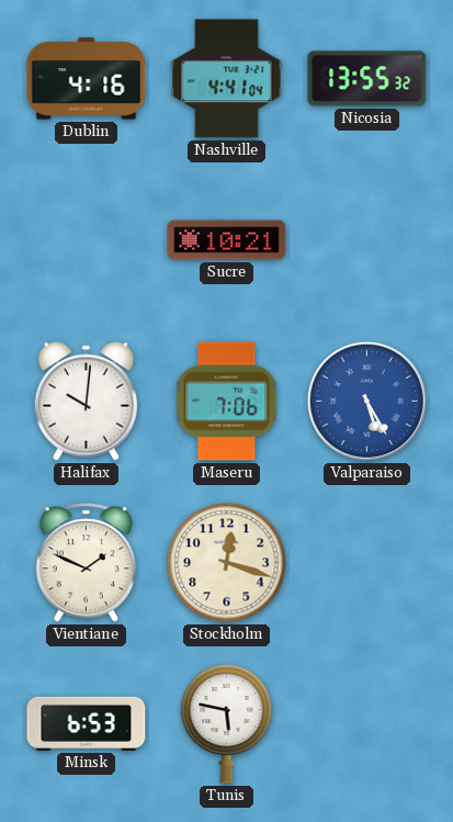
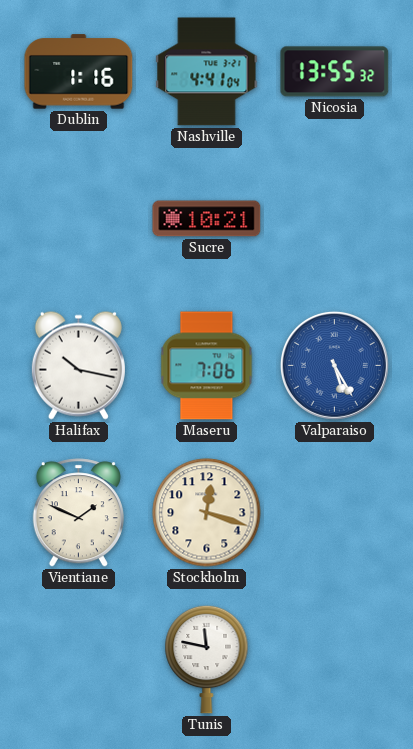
Dublin: 4:16 -> 1:16 (79, 72)
Halifax: 10:01 -> 10:17 (78, 365)
Minsk: 6:53 -> none (87, 723)
Tunis: 5:47 -> 11:47 (207, 659)
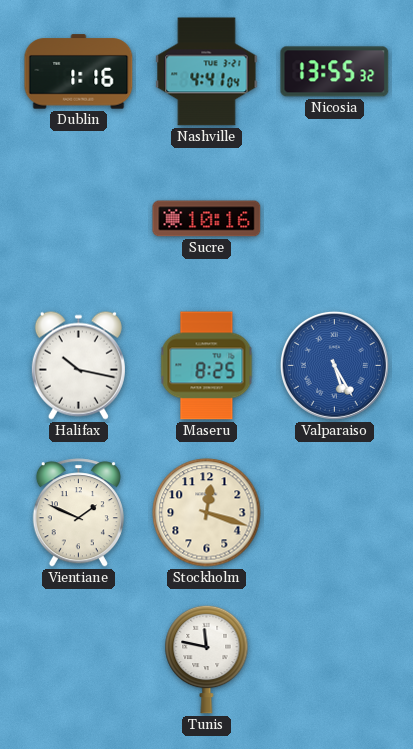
Sucre: 10:21 -> 10:16 (207, 219)
Maseru: 7:06 -> 8:25 (207, 366)
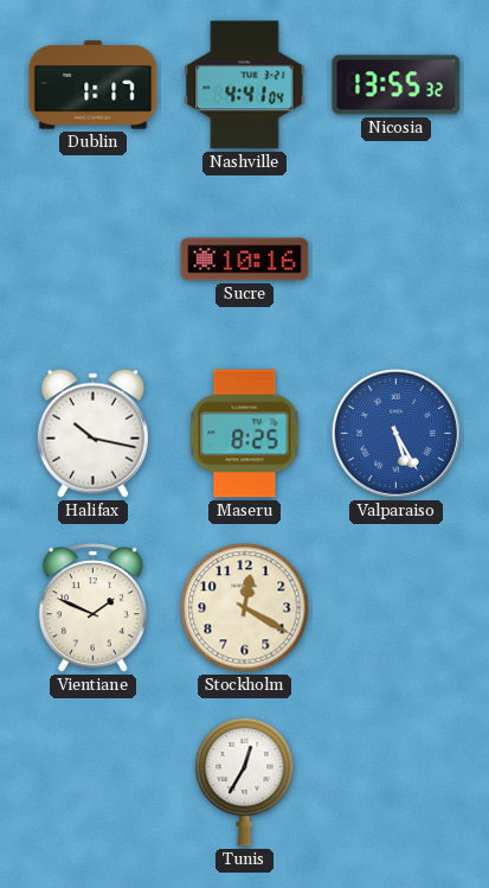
Dublin: 1:16 -> 1:17 (94, 85)
Stockholm: 12:18 -> 12:20 (245, 608)
Tunis: 11:47 -> 12:35 (245, 781)
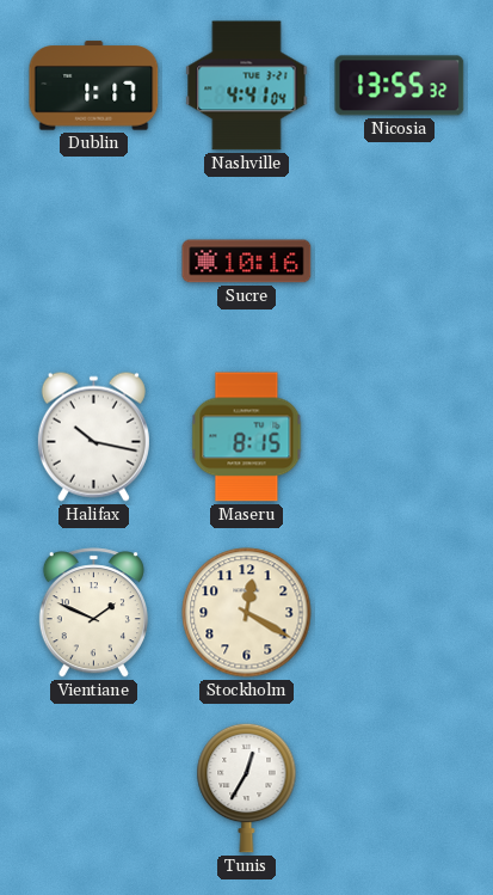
Maseru: 8:25 -> 8:15 (247, 437)
Valparaiso: 5:25 -> none (395, 433)
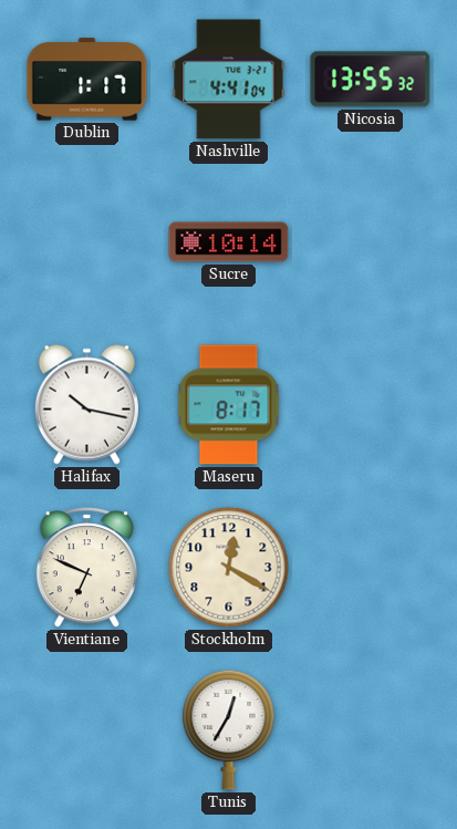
Sucre: 10:16 -> 10:14 (229, 242)
Maseru: 8:15 -> 8:17 (229, 405)
Vientiane: 1:49 -> 6:49 (86, 568)
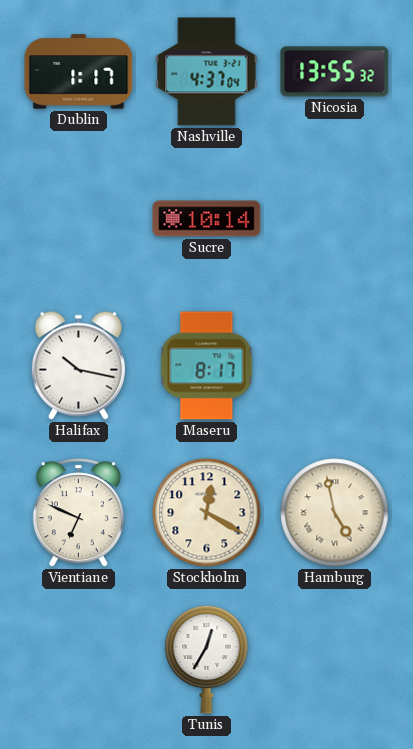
Nashville: 4:41 -> 4:37 (207, 72)
Hamburg: none -> 4:58 (335, 513)
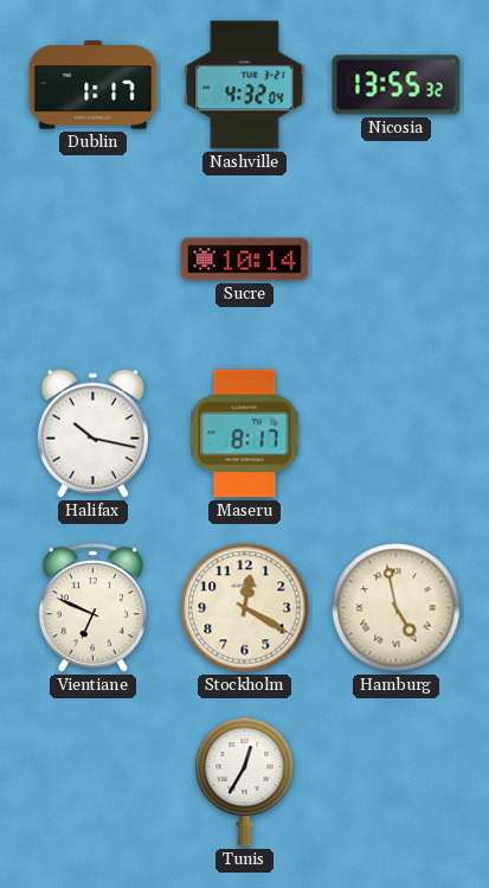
Nashville: 4:37 -> 4:32 (245, 85)
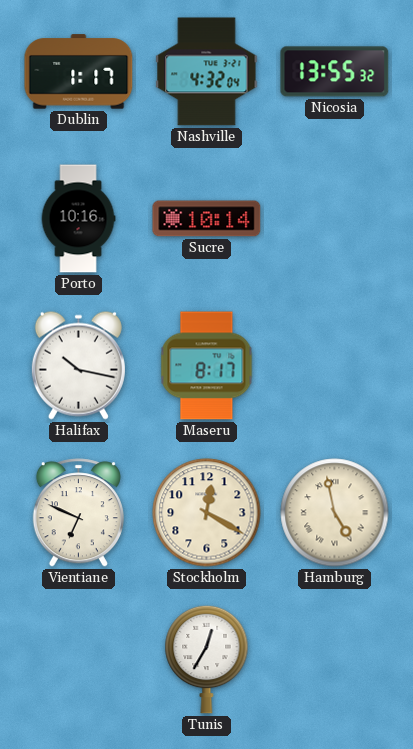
Porto: none -> 10:16 (78, 219)
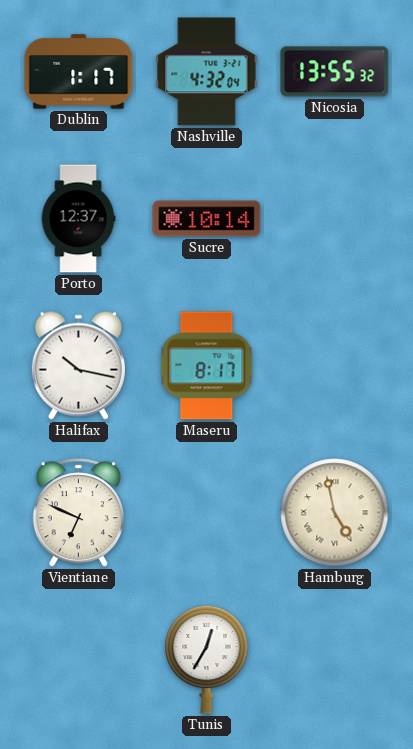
Porto: 10:16 -> 12:37 (78, 219)
Stockholm: 12:20 -> none (207, 513)
